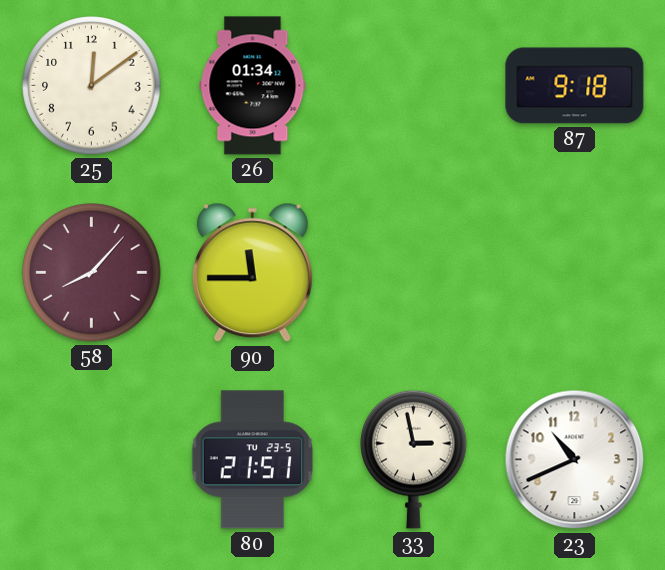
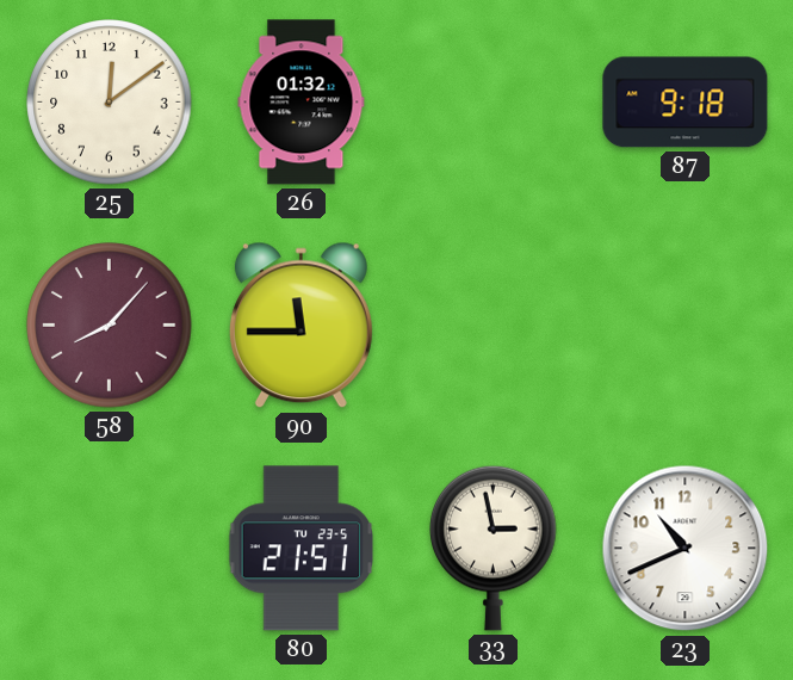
26: 01:34 -> 01:32 (302, 103)
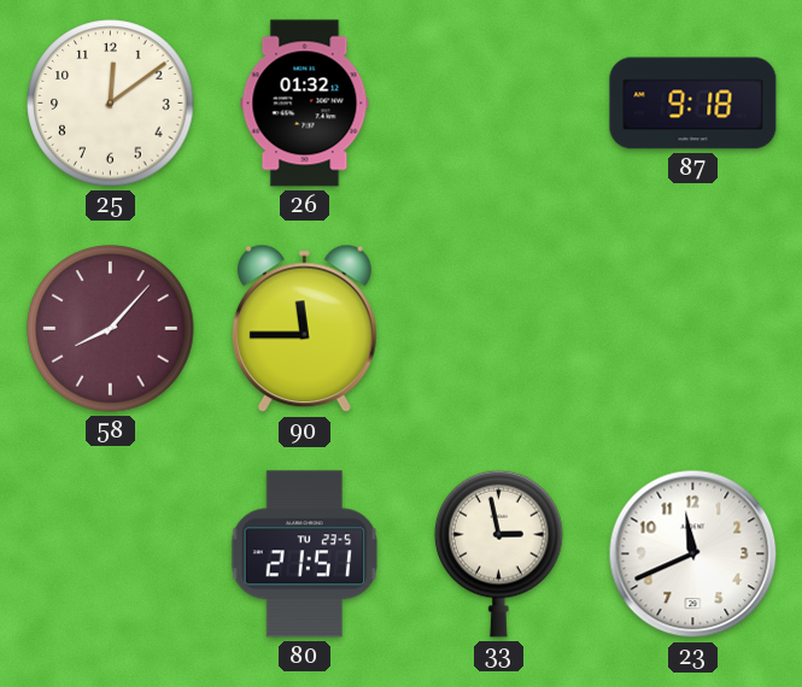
23: 10:41 -> 11:41 (693, 554)
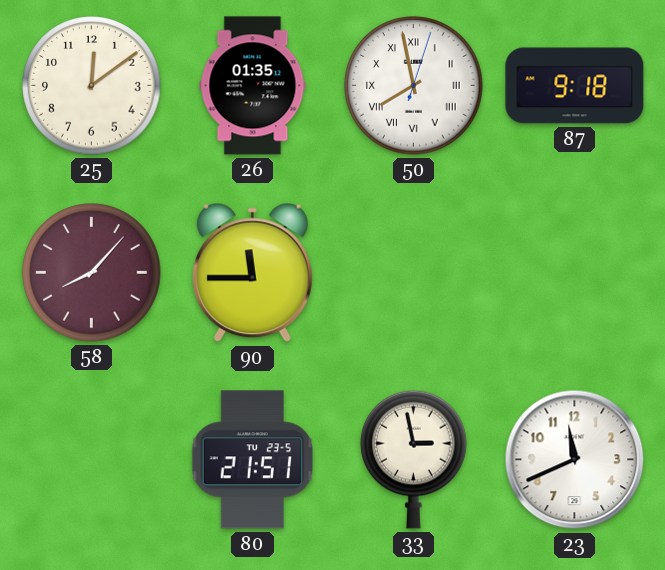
26: 01:32 -> 01:35 (253, 86)
50: none -> 7:58 (414, 86)
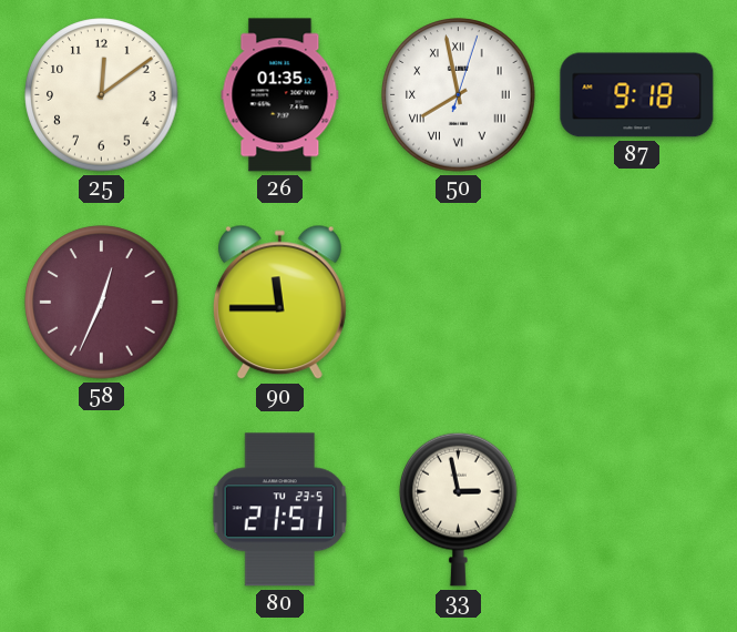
58: 8:07 -> 12:34 (102, 303)
23: 11:41 -> none (575, 460)
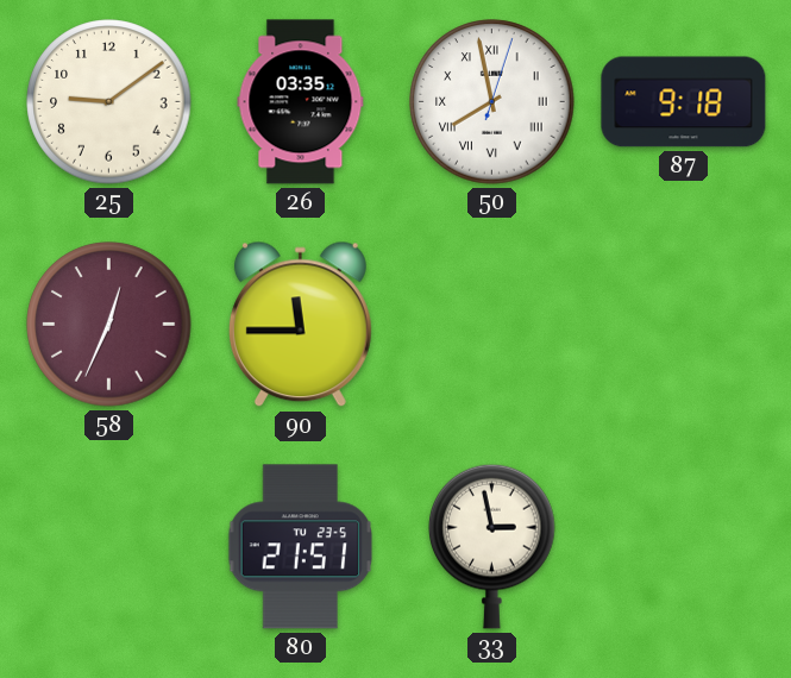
25: 12:09 -> 9:09 (109, 102)
26: 01:35 -> 03:35 (301, 102)
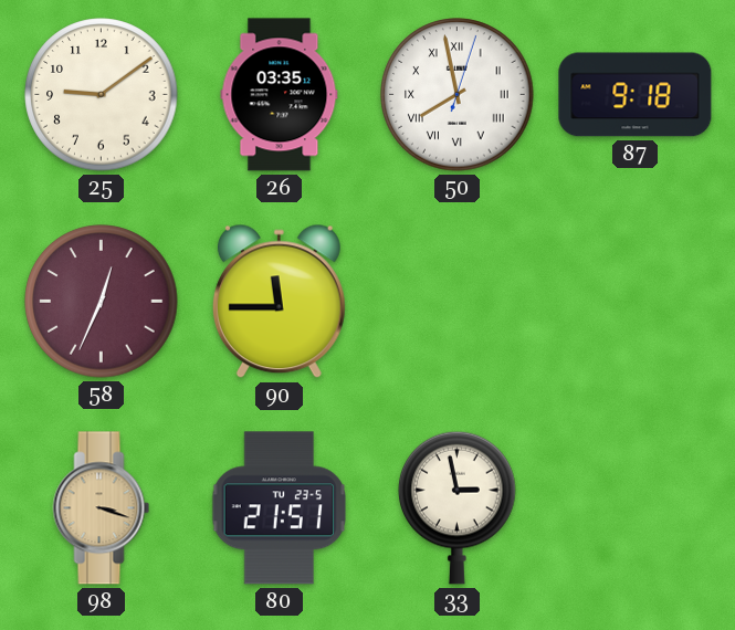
98: none -> 3:18 (102, 508)
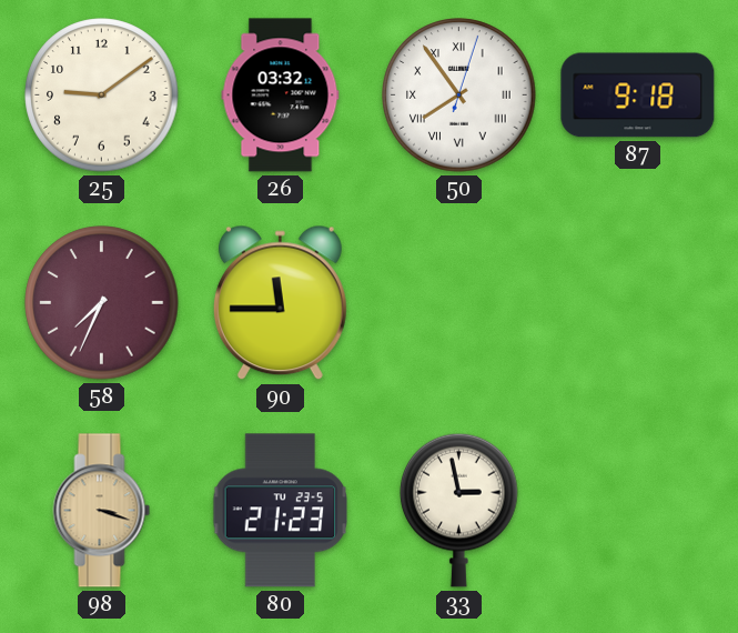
26: 03:35 -> 03:32 (281, 96)
50: 7:58 -> 7:54 (459, 96)
58: 12:34 -> 7:34 (102, 303)
80: 21:51 -> 21:23 (281, 511)
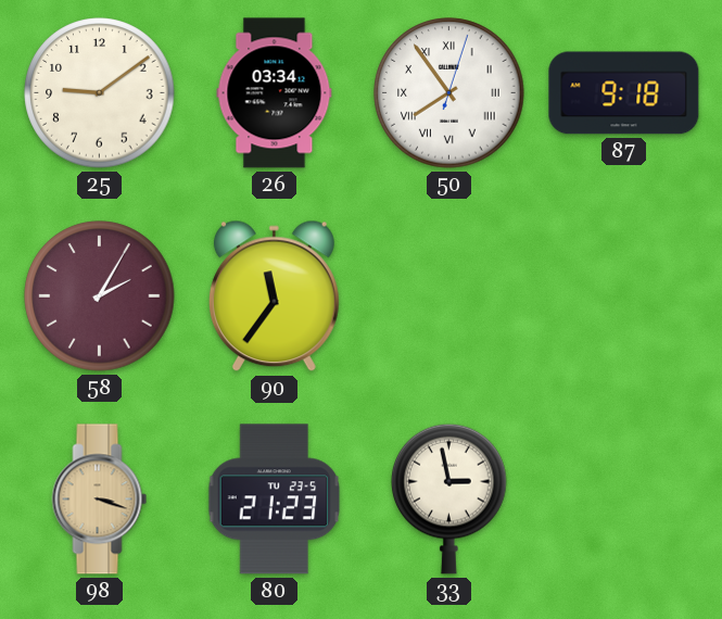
26: 03:32 -> 03:34 (275, 93)
58: 7:34 -> 2:05 (100, 296)
90: 11:45 -> 11:36 (274, 296)
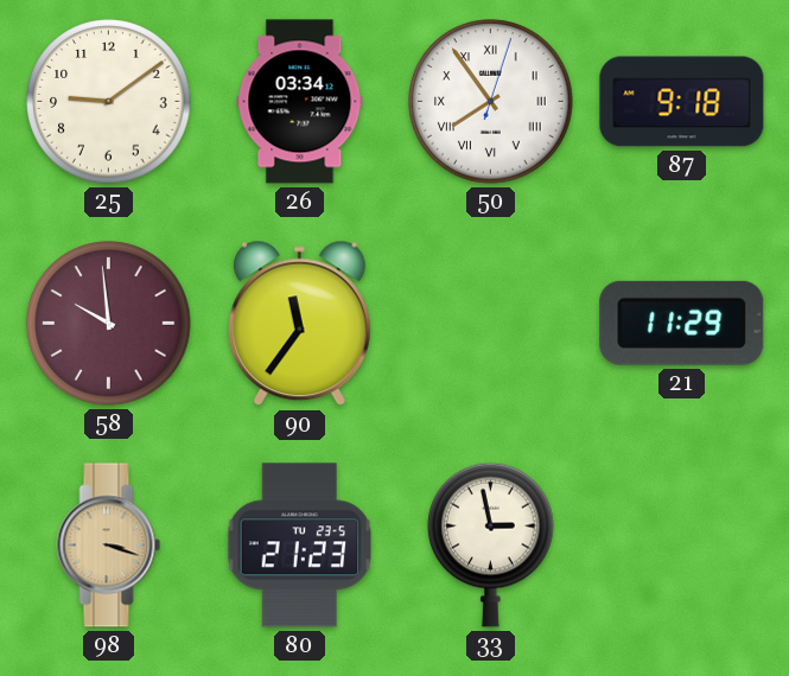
58: 2:05 -> 9:59 (109, 324)
21: none -> 11:29 (682, 323)
